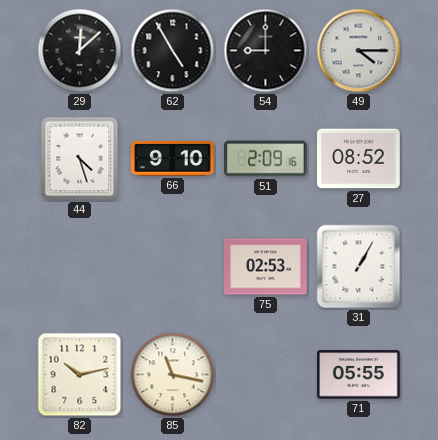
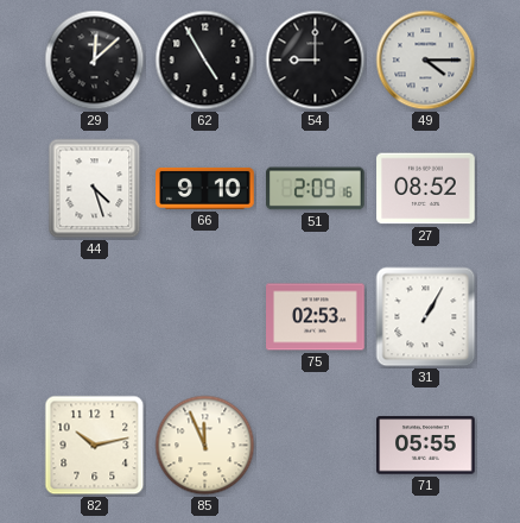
85: 11:17 -> 11:56 (205, 446)
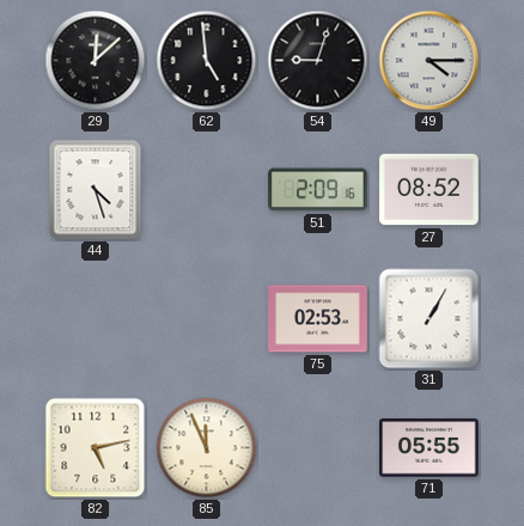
62: 4:55 -> 4:59 (207, 61)
54: 9:00 -> 9:03 (318, 61)
66: 9:10 -> none (205, 188)
82: 10:13 -> 5:13 (96, 448)
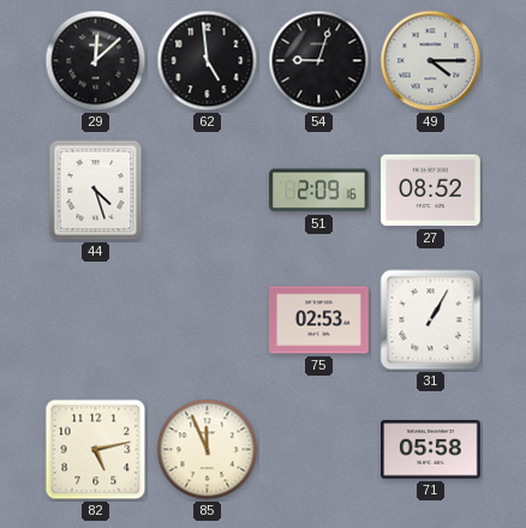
71: 05:55 -> 05:58 (431, 450)
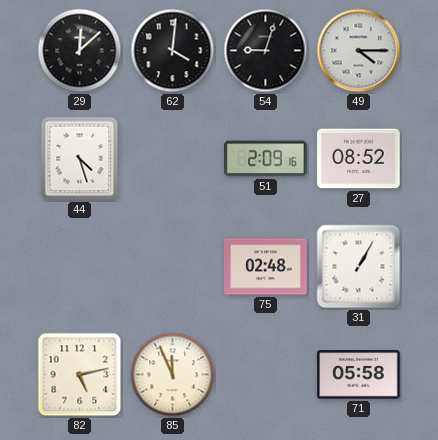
62: 4:59 -> 4:01 (173, 51)
75: 02:53 -> 02:48 (266, 267)
